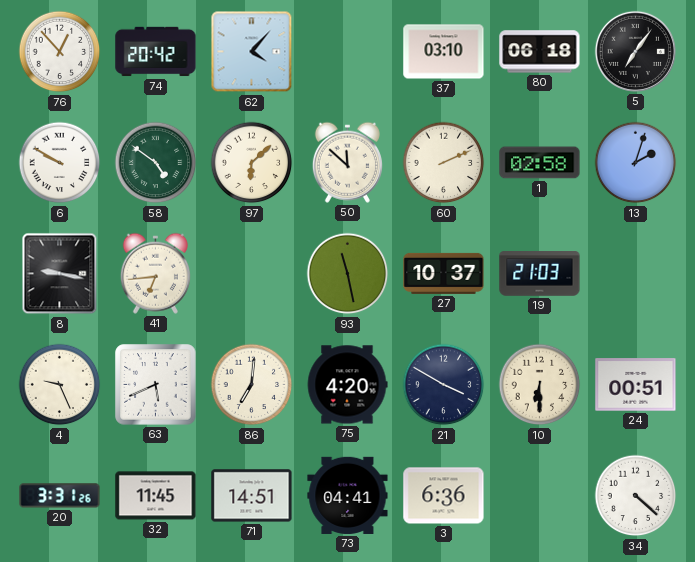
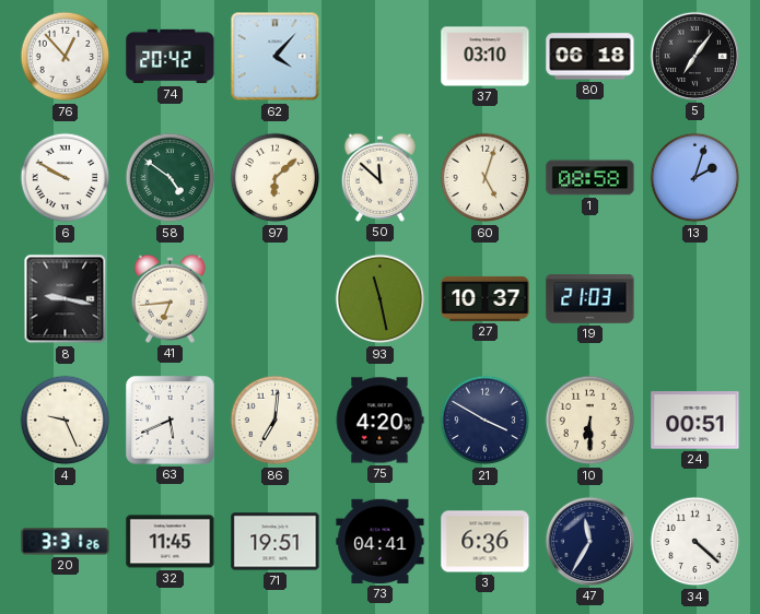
60: 2:11 -> 5:03 (486, 178)
1: 02:58 -> 08:58 (591, 178)
71: 14:51 -> 19:51 (276, 542)
47: none -> 11:35 (589, 541)
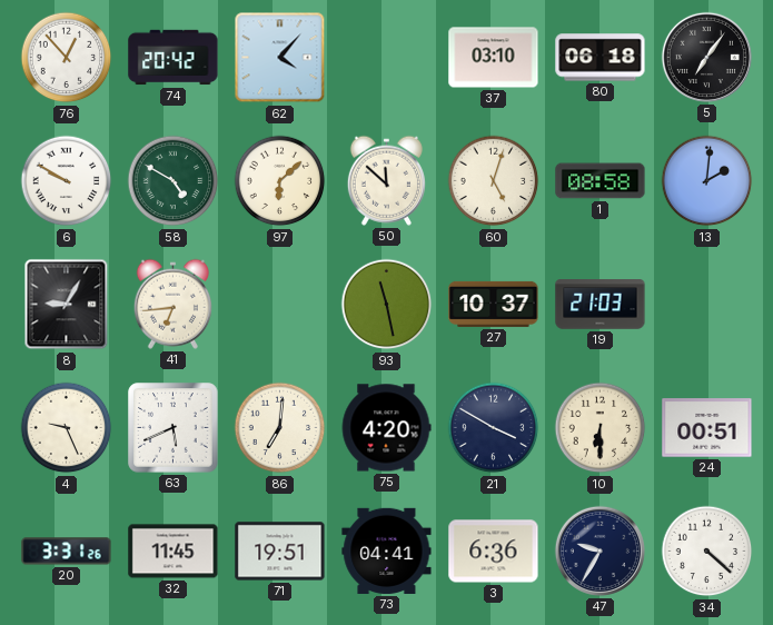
58: 4:51 -> 4:50 (174, 181)
13: 2:03 -> 2:01 (707, 181)
8: 9:17 -> 9:05 (67, 305)
47: 11:35 -> 9:35 (599, 550)
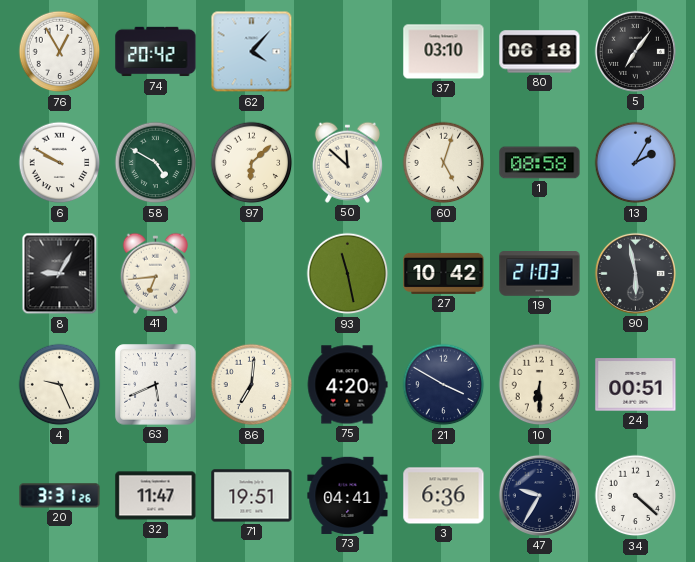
76: 12:53 -> 12:55 (60, 52)
13: 2:01 -> 2:05 (636, 163)
27: 10:37 -> 10:42 (444, 273)
90: none -> 5:58 (635, 273)
32: 11:45 -> 11:47 (156, 496)
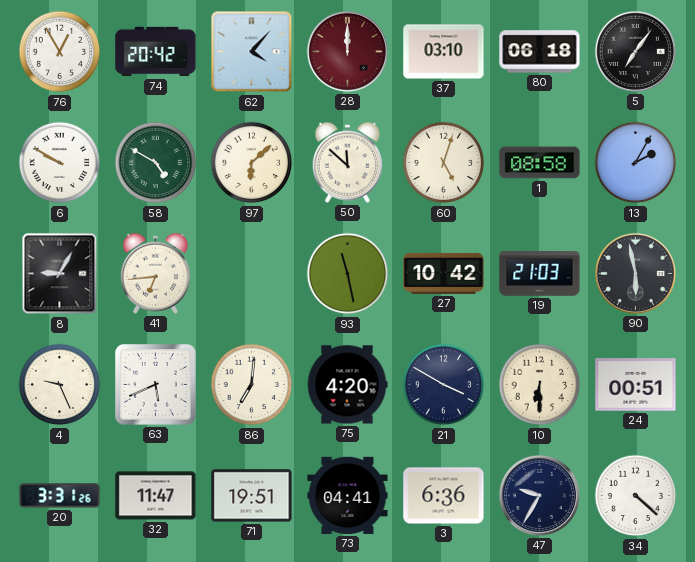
28: none -> 12:00 (347, 51)
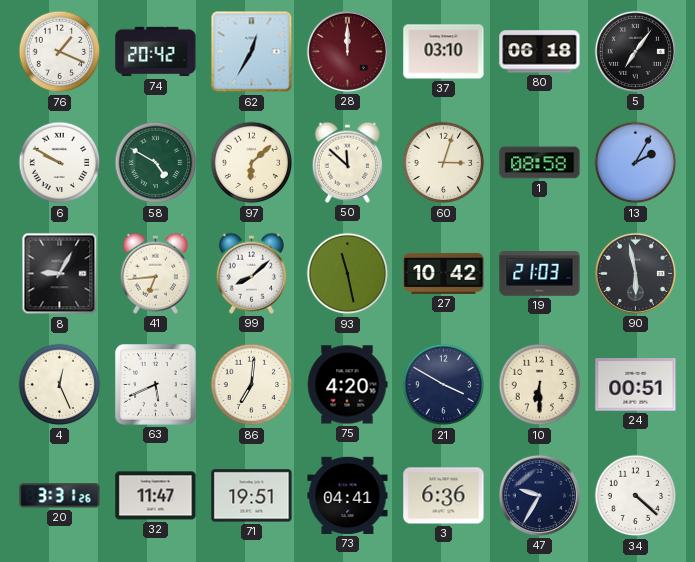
76: 12:55 -> 1:19 (60, 52)
62: 4:07 -> 12:35 (252, 52)
60: 5:03 -> 3:03 (444, 163)
99: none -> 8:08 (251, 273)
4: 9:26 -> 12:26 (60, 385)
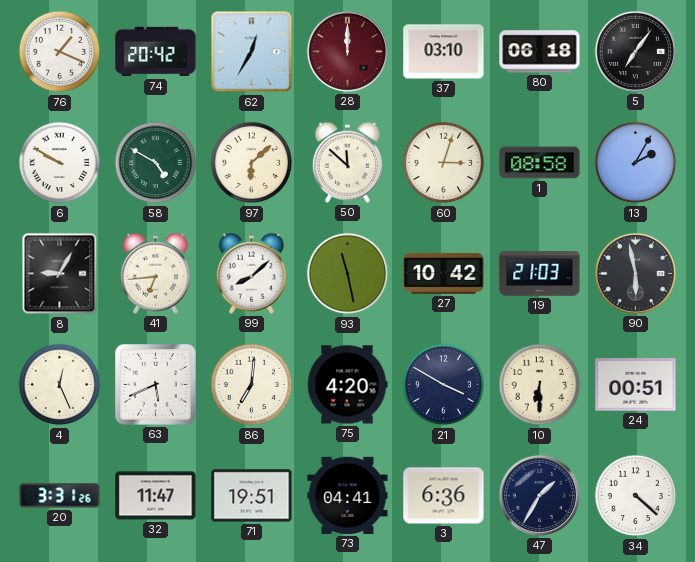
47: 9:35 -> 1:35 (539, 495)
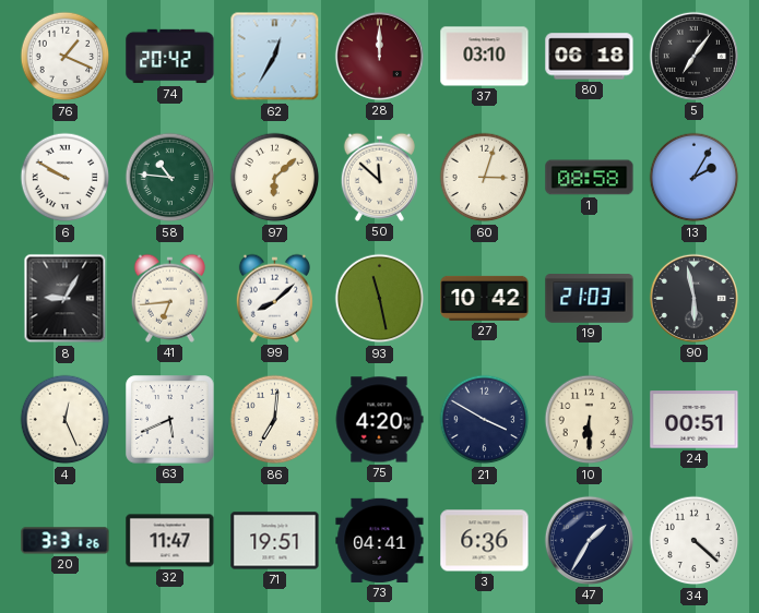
58: 4:50 -> 10:46 (170, 178)
